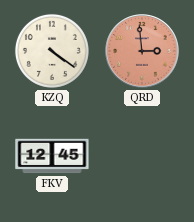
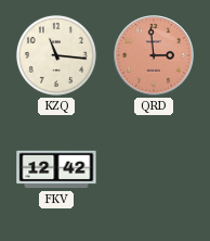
KZQ: 4:21 -> 11:16 (56, 55)
FKV: 12:45 -> 12:42 (56, 169)
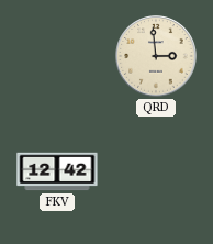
KZQ: 11:16 -> none (56, 55)
QRD dial: salmon -> cream (156, 56)
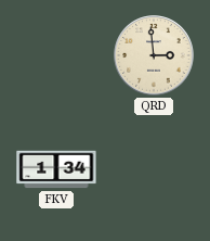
FKV: 12:42 -> 1:34 (56, 169)
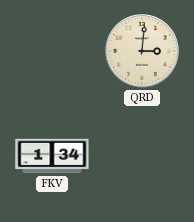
QRD: 2:59 -> 3:01 (142, 51)
